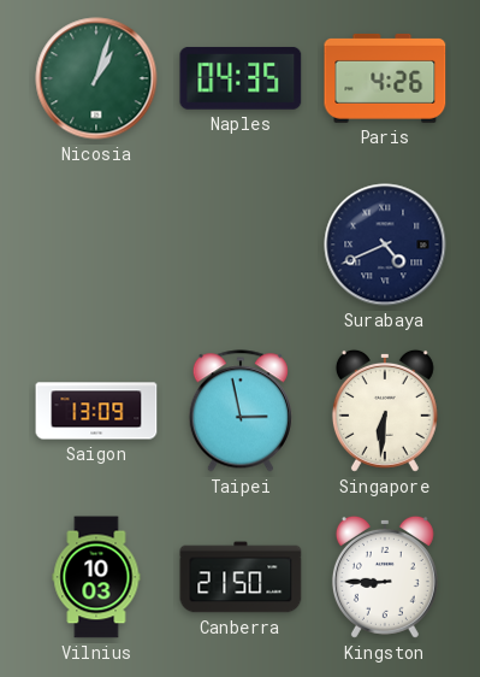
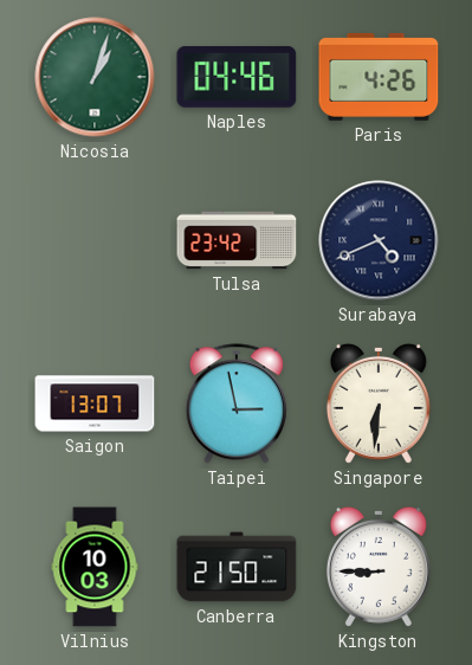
Naples: 04:35 -> 04:46 (237, 77)
Tulsa: none -> 23:42 (237, 240)
Saigon: 13:09 -> 13:07 (95, 403)
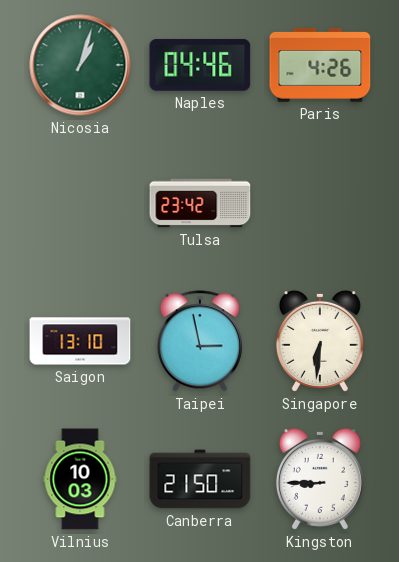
Surabaya: 4:41 -> none (379, 240)
Saigon: 13:07 -> 13:10 (80, 341)
